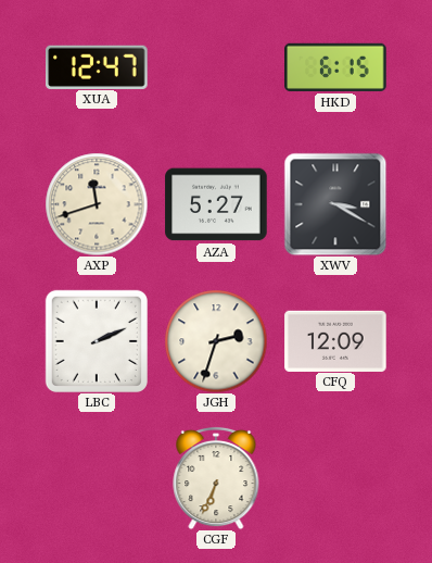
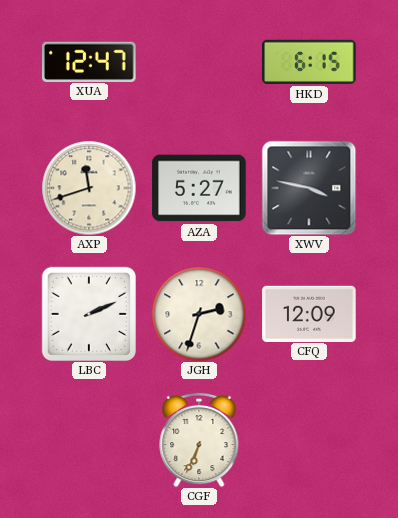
XWV: 3:20 -> 3:47 (309, 188)
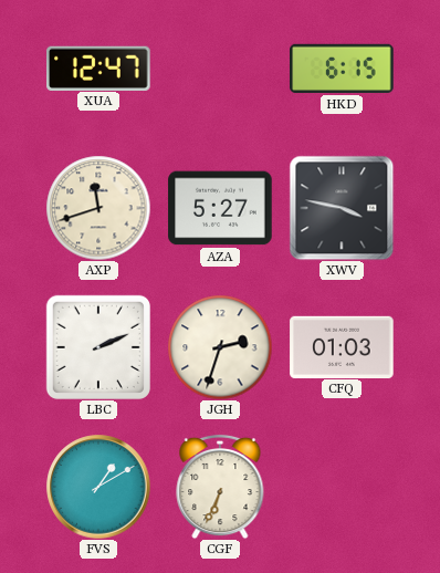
CFQ: 12:09 -> 01:03 (342, 346)
FVS: none -> 1:10 (98, 487)
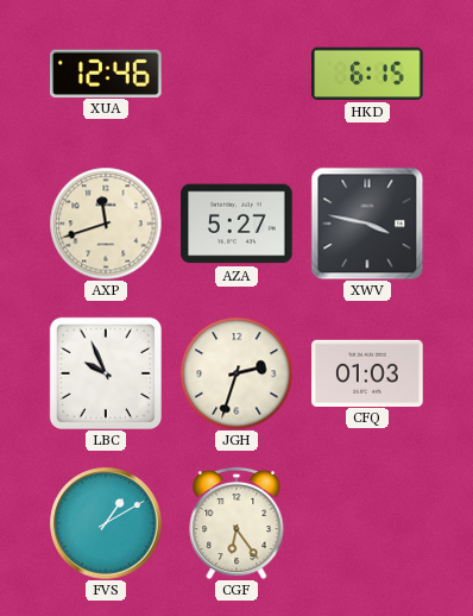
XUA: 12:47 -> 12:46 (106, 73)
LBC: 2:11 -> 9:56 (106, 373)
CGF: 6:34 -> 6:24 (236, 523)
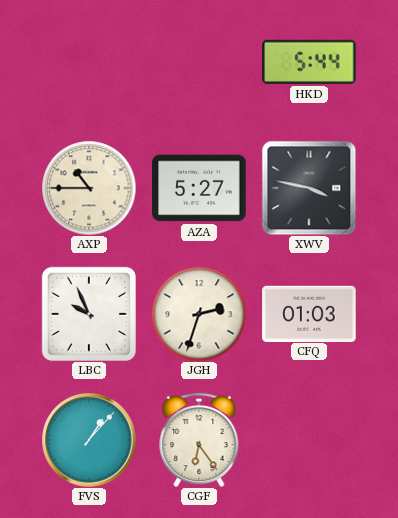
XUA: 12:46 -> none (106, 73)
HKD: 6:15 -> 5:44 (309, 62)
AXP: 11:42 -> 10:45 (89, 188)
FVS: 1:10 -> 1:07 (89, 440)
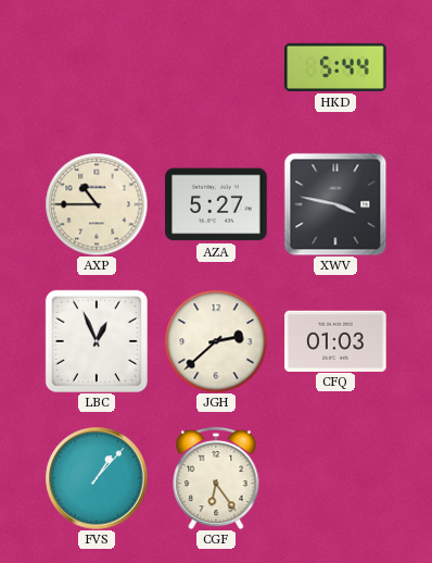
LBC: 9:56 -> 12:56 (97, 341)
JGH: 2:33 -> 2:38 (216, 341)
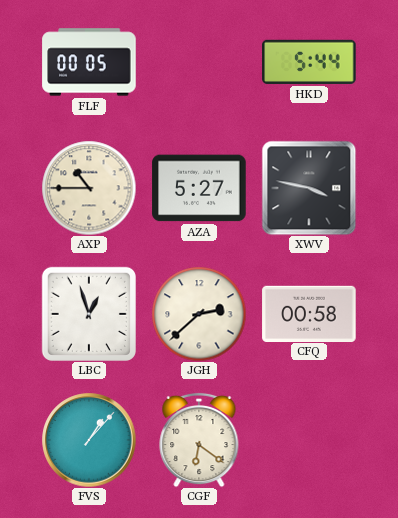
FLF: none -> 00:05 (89, 62)
LBC: 12:56 -> 12:57 (89, 314)
CFQ: 01:03 -> 00:58 (309, 313)
CGF: 6:24 -> 6:21 (199, 440)
